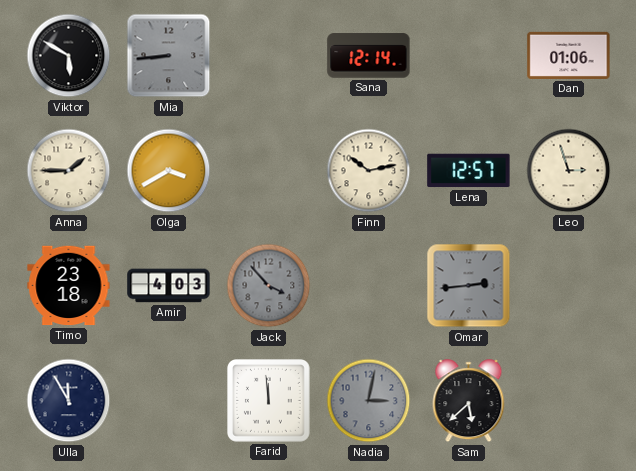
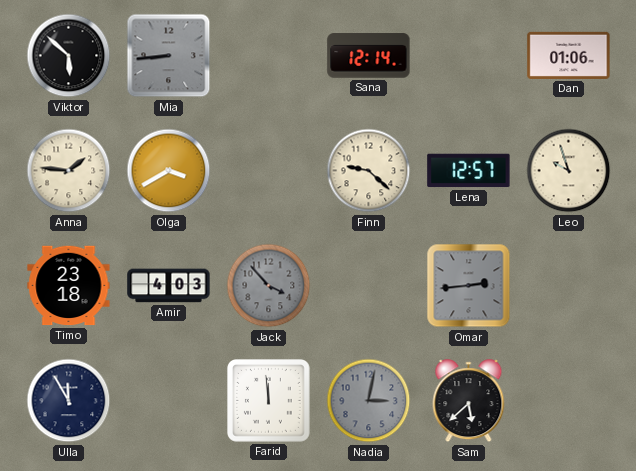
Viktor: 5:50 -> 5:52 (69, 56)
Anna: 1:45 -> 1:46 (69, 171)
Finn: 10:13 -> 9:22 (369, 171)
Leo: 2:57 -> 9:57 (569, 171)
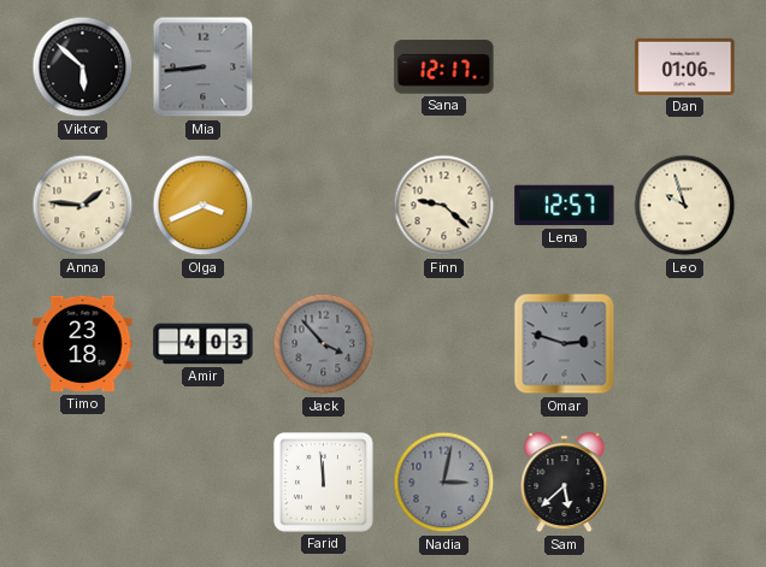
Sana: 12:14 -> 12:17 (444, 67)
Olga: 3:40 -> 3:41 (204, 206)
Omar: 2:44 -> 2:48 (565, 344)
Ulla: 11:55 -> none (69, 401)
